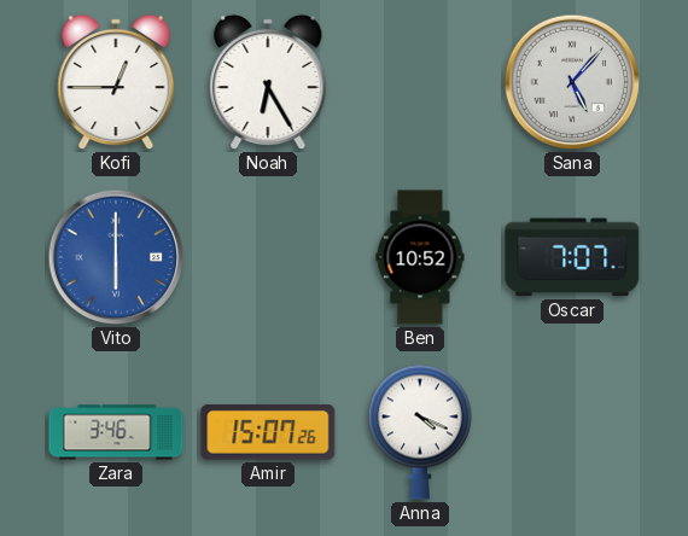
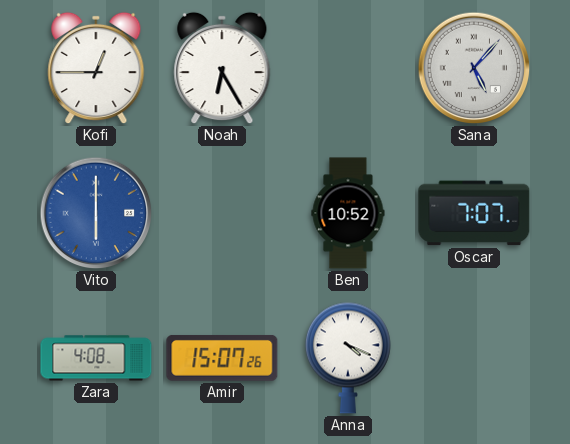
Zara: 3:46 -> 4:08 (96, 358)
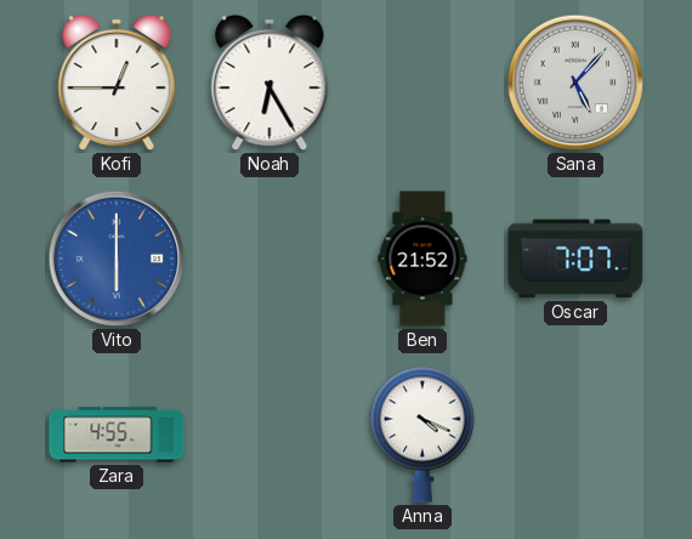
Ben: 10:52 -> 21:52 (422, 259)
Zara: 4:08 -> 4:55 (117, 435)
Amir: 15:07 -> none (222, 358)
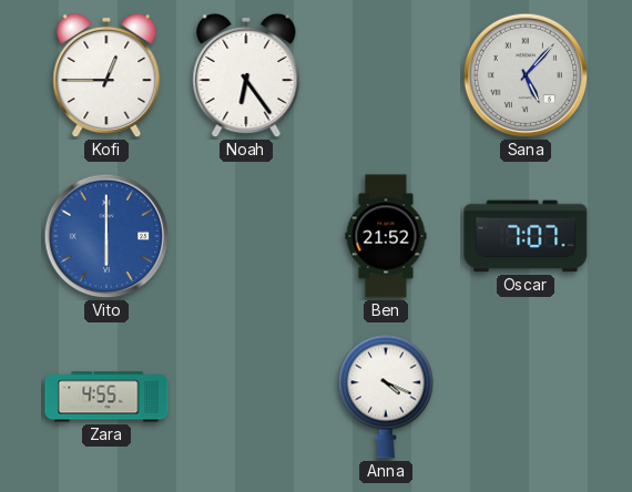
Noah: 6:25 -> 6:24 (246, 75)
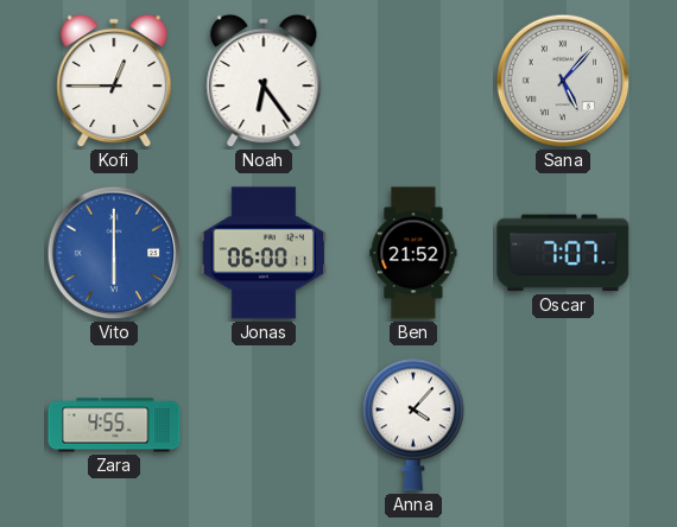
Jonas: none -> 06:00 (264, 253)
Anna: 4:19 -> 4:07 (413, 425)
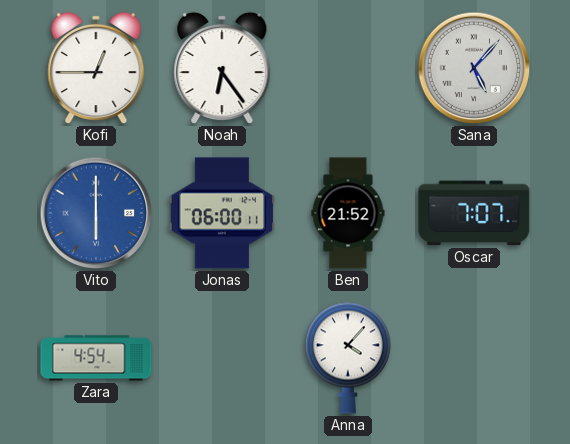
Zara: 4:55 -> 4:54 (96, 358)
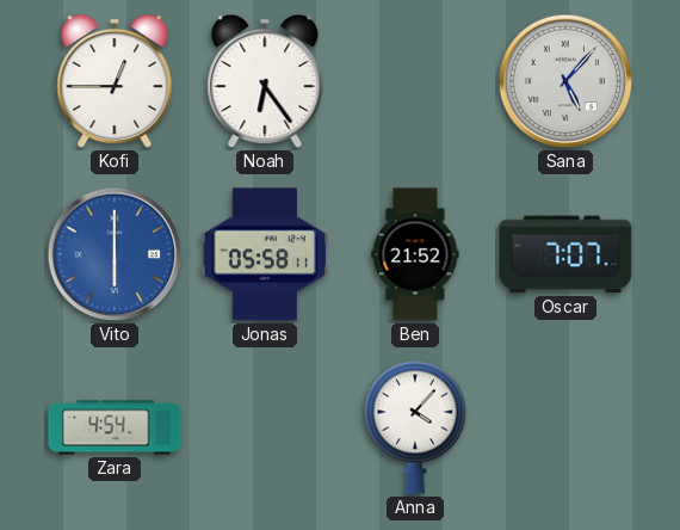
Jonas: 06:00 -> 05:58 (265, 254)
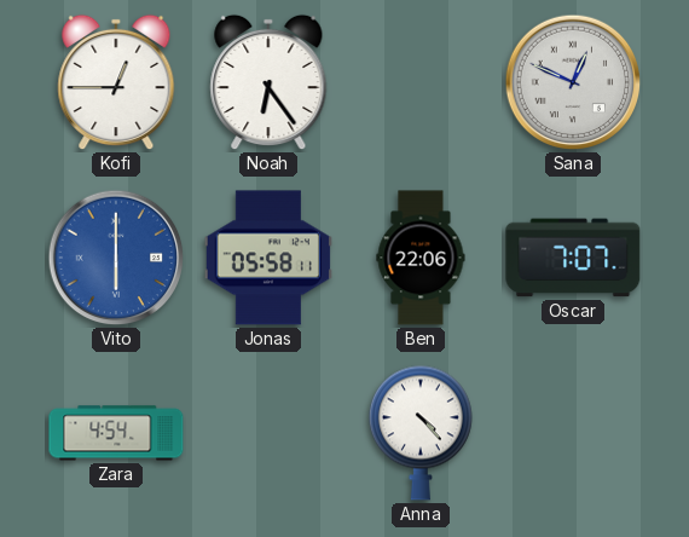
Sana: 5:07 -> 12:49 (573, 82)
Ben: 21:52 -> 22:06 (421, 258)
Anna: 4:07 -> 4:23 (421, 433)
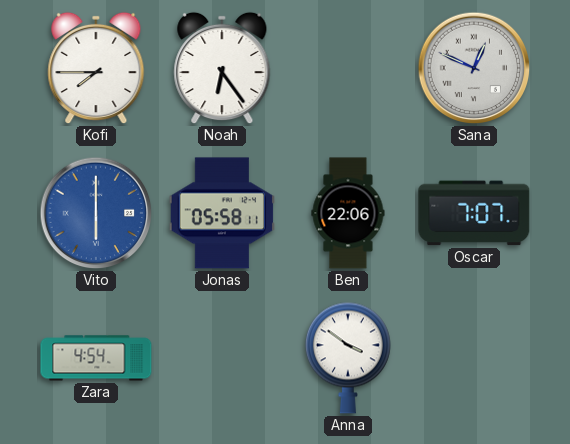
Kofi: 12:45 -> 7:45 (96, 68)
Anna: 4:23 -> 3:51 (348, 358)
